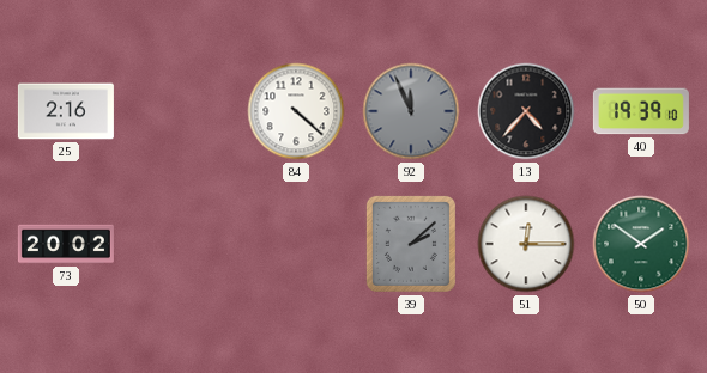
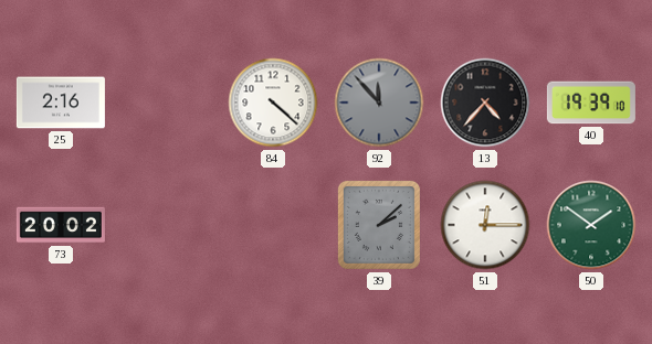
92: 11:56 -> 11:53 (379, 103)
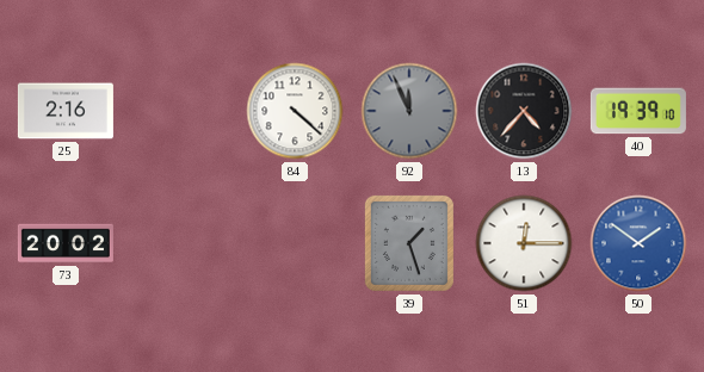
92: 11:53 -> 11:56 (409, 111)
39: 2:08 -> 1:27 (409, 243)
50 dial: green -> blue (638, 243)
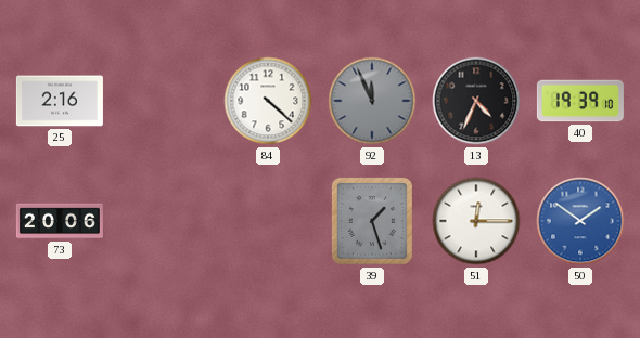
13: 4:37 -> 4:34 (476, 101)
73: 20:02 -> 20:06 (60, 221)
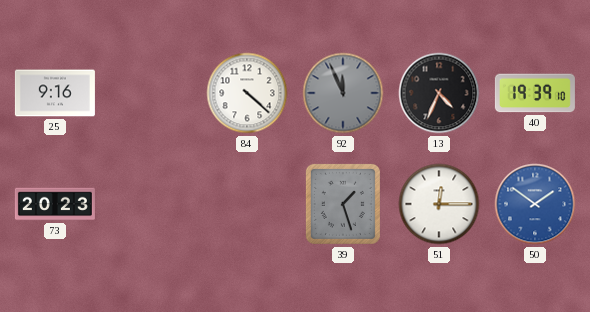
25: 2:16 -> 9:16 (55, 93)
73: 20:06 -> 20:23 (55, 204)
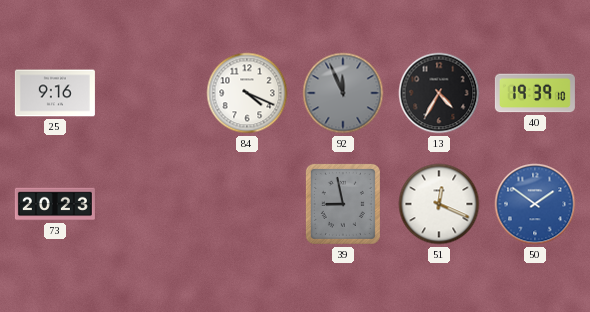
84: 4:22 -> 4:19 (247, 93)
13: 4:34 -> 4:35 (439, 93)
39: 1:27 -> 8:58 (343, 204)
51: 12:15 -> 12:19 (439, 204)
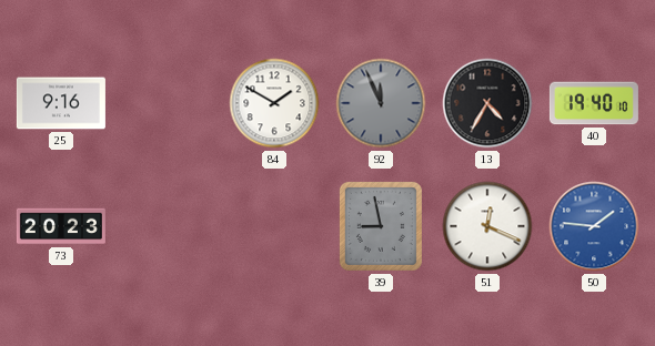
84: 4:19 -> 1:50 (274, 103)
40: 19:39 -> 19:40 (594, 103)
50: 1:51 -> 1:46 (594, 226)
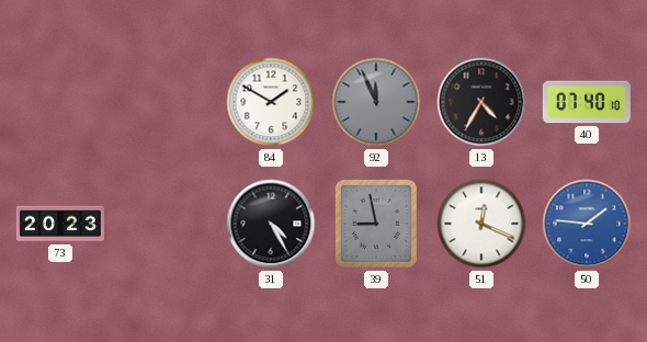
25: 9:16 -> none (61, 103)
40: 19:40 -> 07:40 (587, 102)
31: none -> 4:25 (271, 224)
